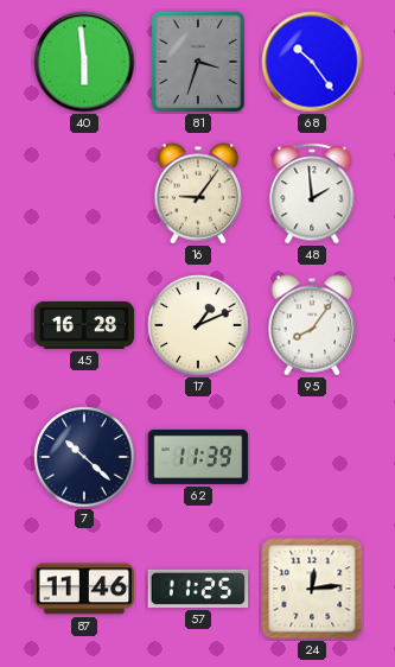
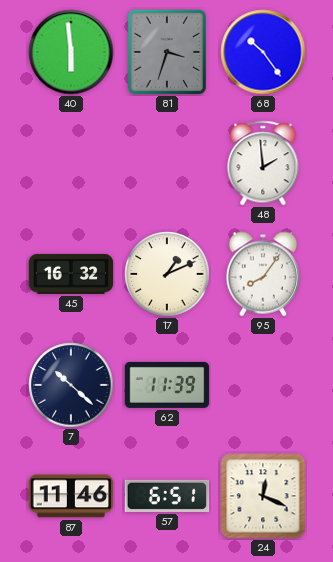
16: 9:06 -> none (198, 193)
45: 16:28 -> 16:32 (71, 274)
57: 11:25 -> 6:51 (167, 496)
24: 12:14 -> 12:19 (263, 496)
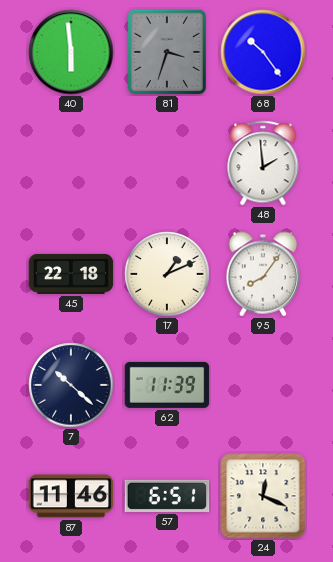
45: 16:32 -> 22:18 (71, 274)
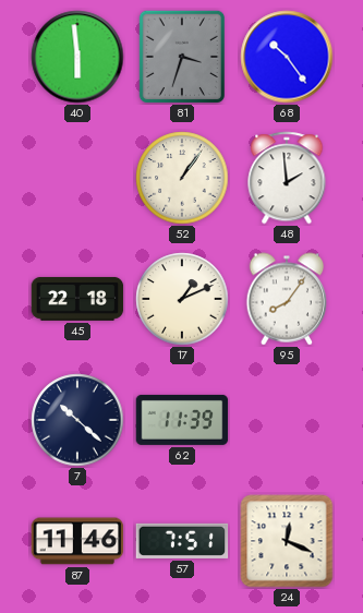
52: none -> 1:06 (182, 178)
57: 6:51 -> 7:51 (182, 541)
